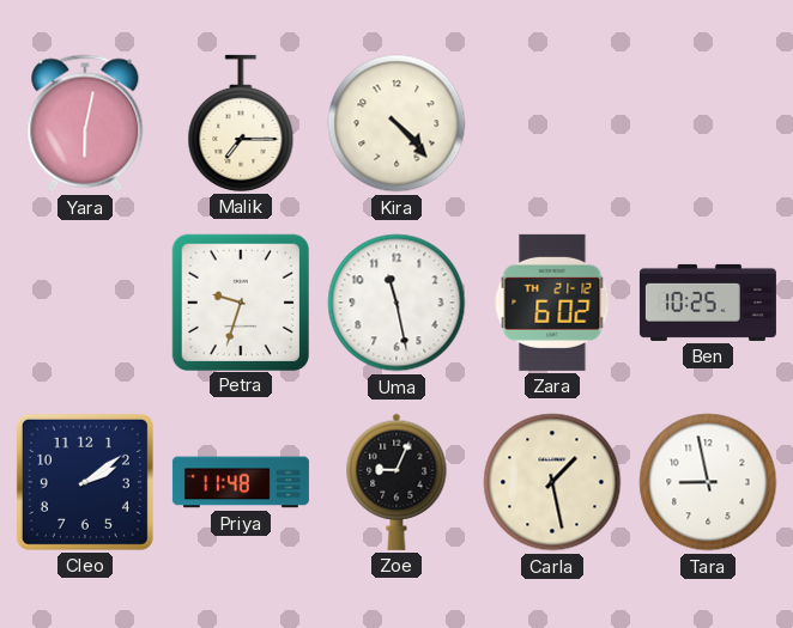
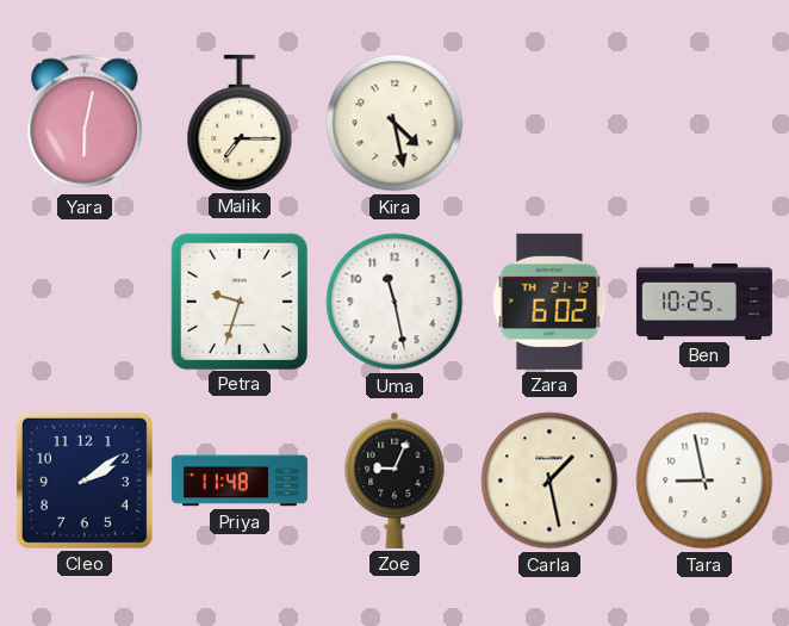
Kira: 4:23 -> 4:28 (394, 123)
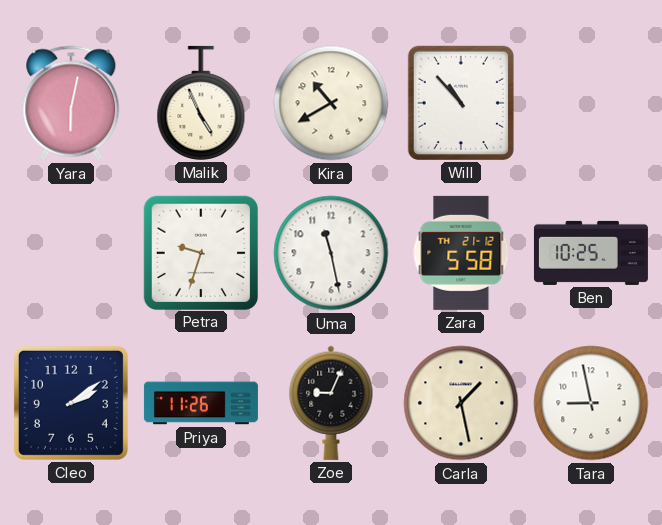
Malik: 7:15 -> 4:56 (201, 103)
Kira: 4:28 -> 10:40 (331, 103)
Will: none -> 10:53 (461, 103)
Zara: 6:02 -> 5:58 (461, 253)
Priya: 11:48 -> 11:26 (201, 403)
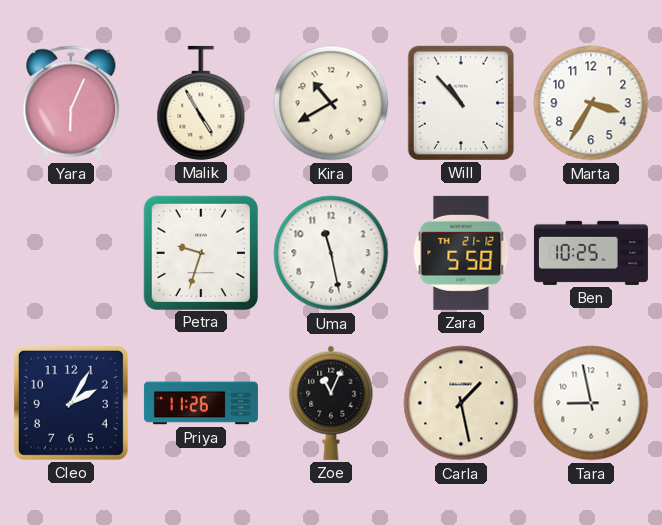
Yara: 6:02 -> 6:04 (71, 103)
Malik: 4:56 -> 4:55 (201, 103)
Marta: none -> 3:35 (591, 103)
Cleo: 2:09 -> 2:05 (71, 403)
Zoe: 9:04 -> 11:04 (331, 403)
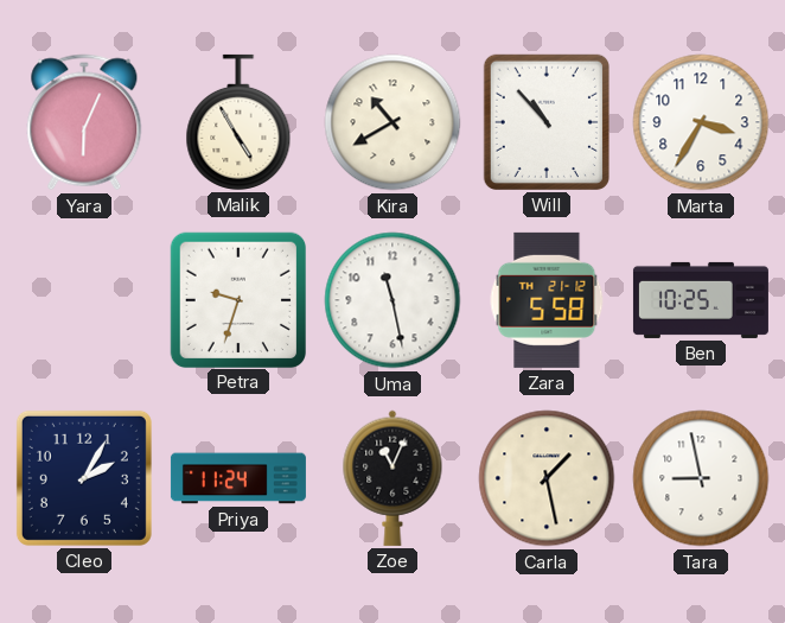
Priya: 11:26 -> 11:24 (238, 478)
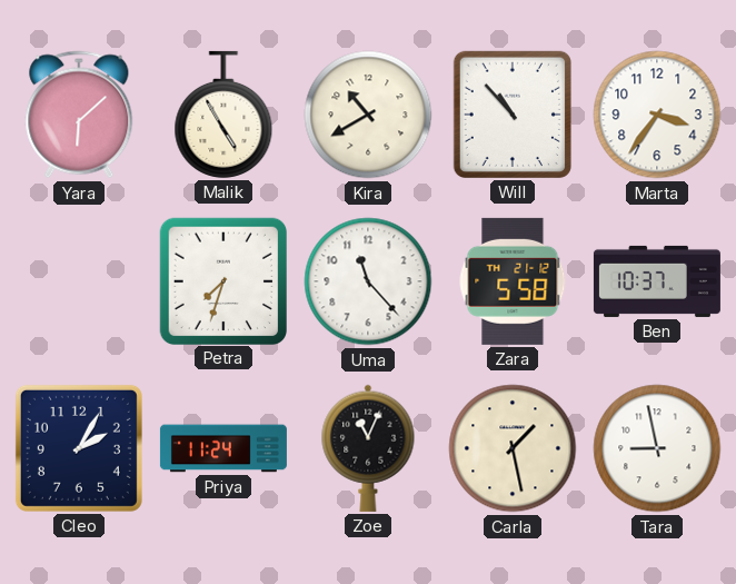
Yara: 6:04 -> 6:08 (79, 115)
Marta: 3:35 -> 3:36 (657, 115)
Petra: 9:33 -> 7:33 (222, 280)
Uma: 11:28 -> 11:23 (368, 281)
Ben: 10:25 -> 10:37 (657, 281)
